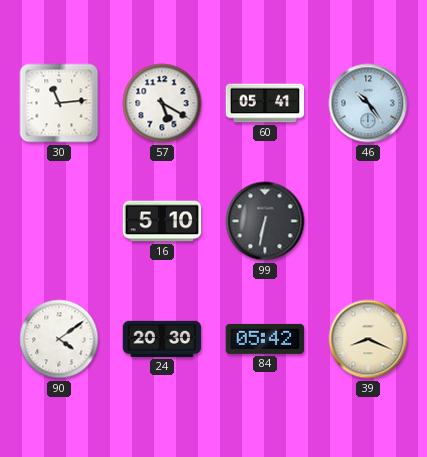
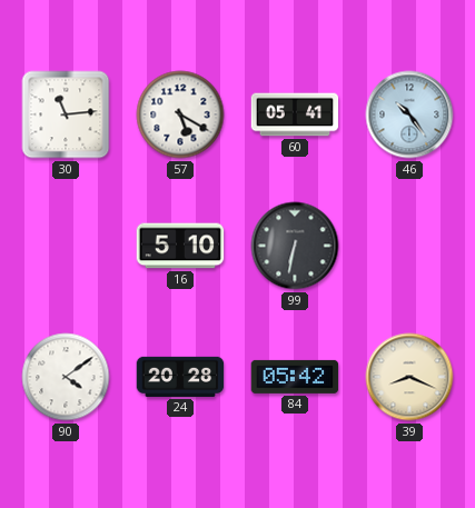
24: 20:30 -> 20:28 (180, 377)
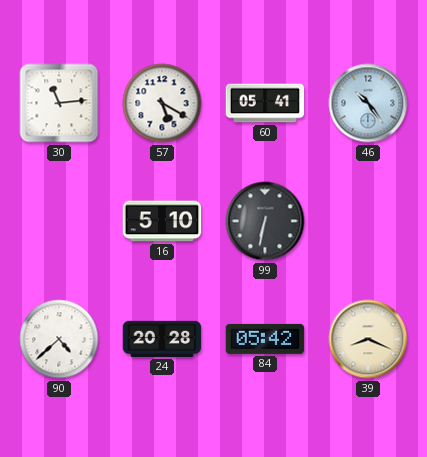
90: 4:09 -> 4:38 (59, 339)
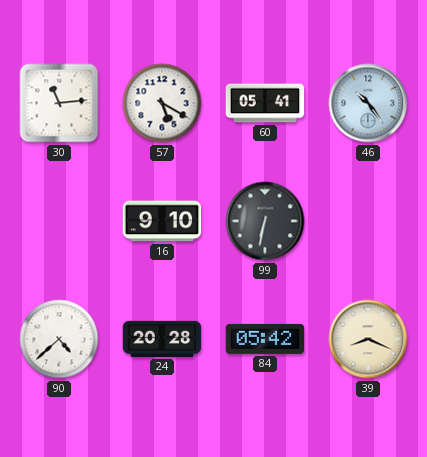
16: 5:10 -> 9:10 (162, 221)
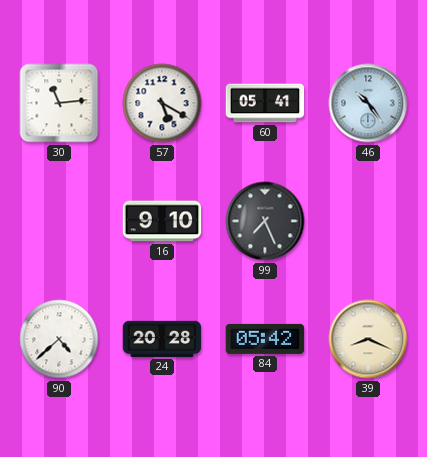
99: 6:32 -> 7:26 (265, 221)
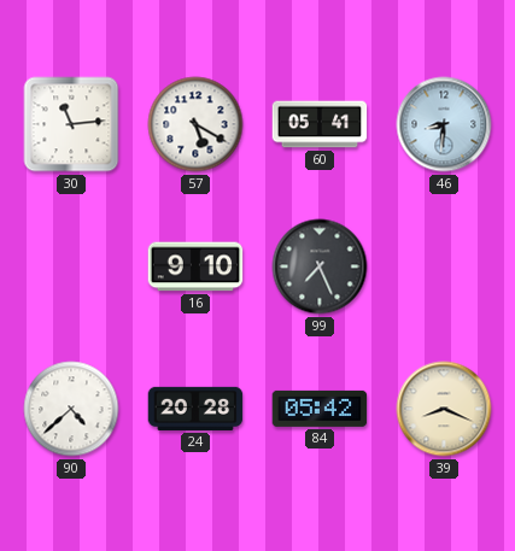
46: 10:24 -> 8:31 (444, 124)
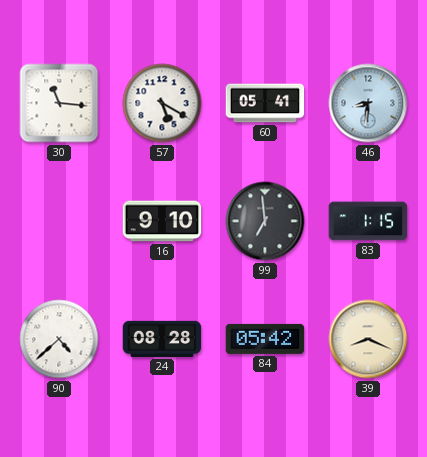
30: 11:14 -> 11:16 (59, 103)
99: 7:26 -> 6:59 (265, 221)
83: none -> 1:15 (368, 221)
24: 20:28 -> 08:28 (162, 339)
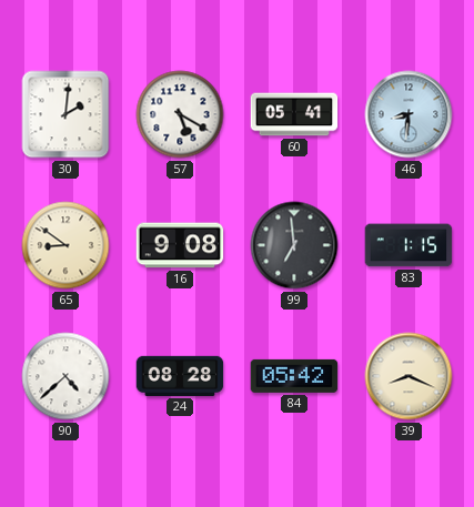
30: 11:16 -> 2:01 (65, 114)
65: none -> 8:51 (65, 245)
16: 9:10 -> 9:08 (180, 245)
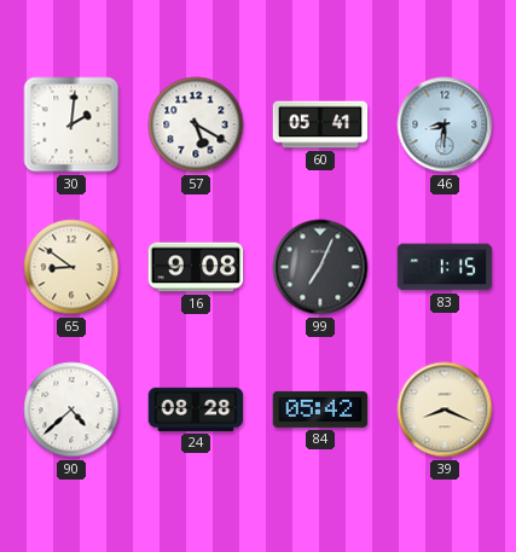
99: 6:59 -> 7:04 (320, 267)
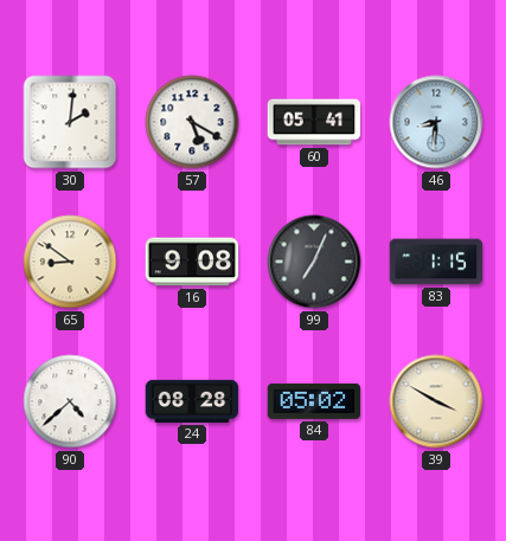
84: 05:42 -> 05:02 (314, 401)
39: 8:19 -> 3:50 (436, 401)
